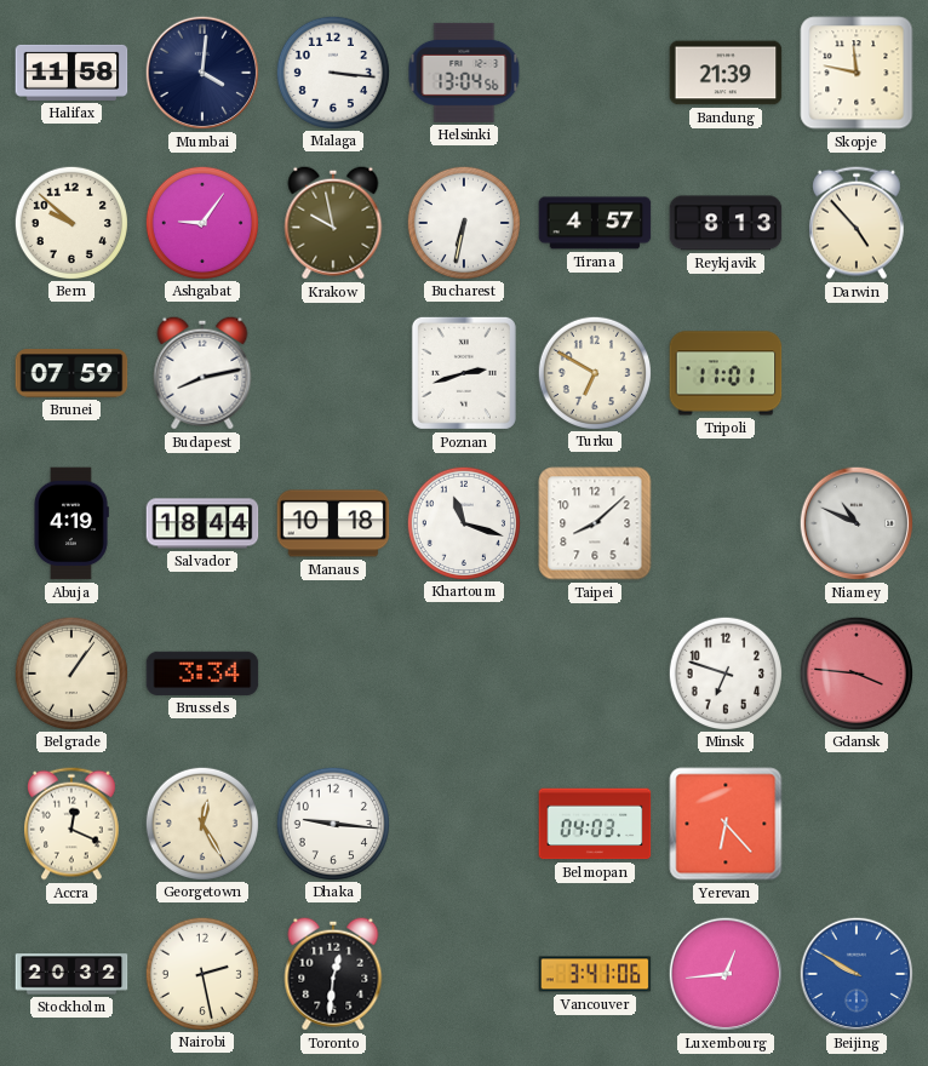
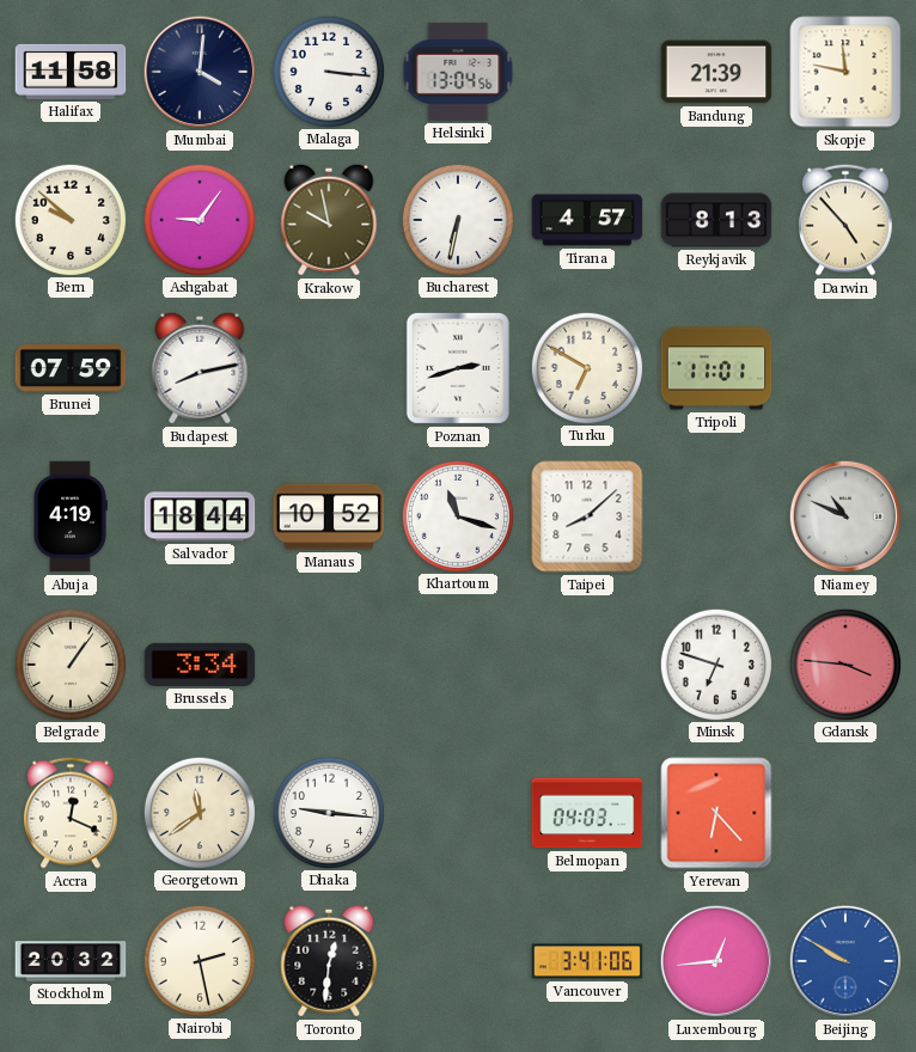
Manaus: 10:18 -> 10:52 (329, 516)
Georgetown: 12:25 -> 11:39 (199, 812)
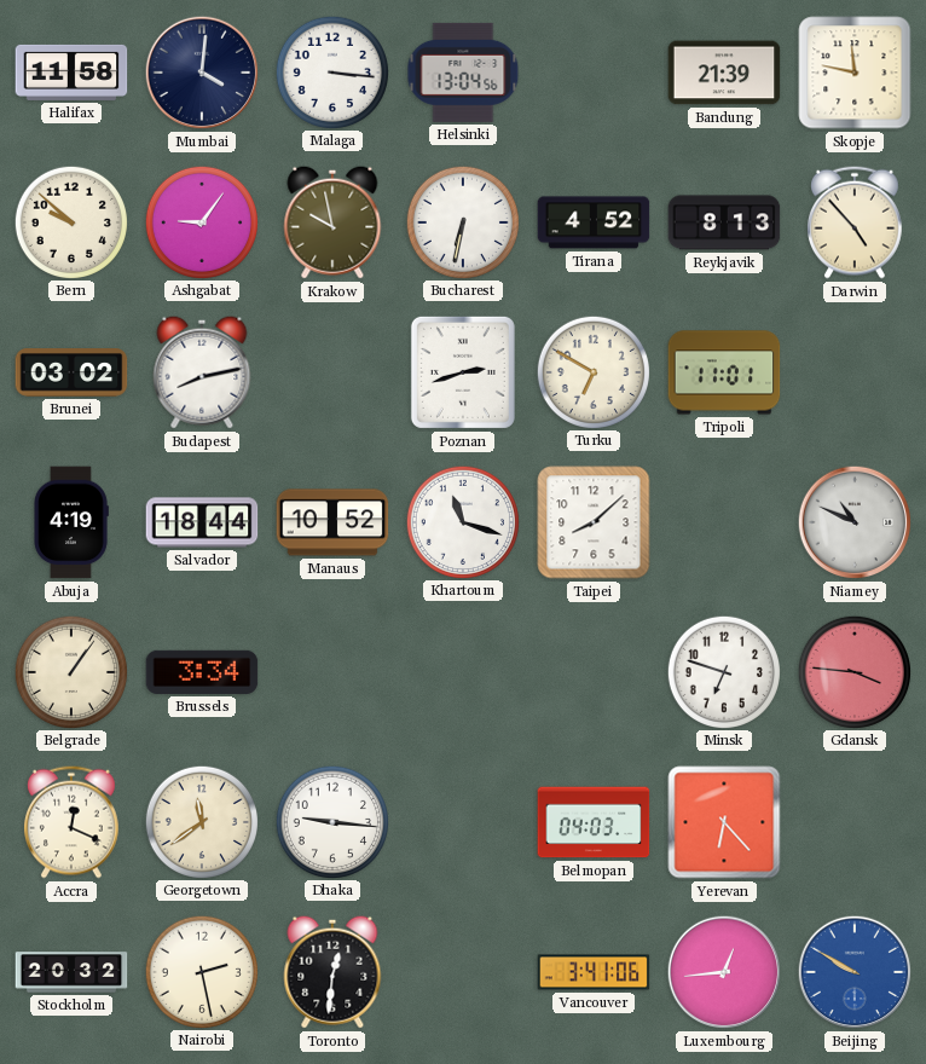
Tirana: 4:57 -> 4:52 (594, 222)
Brunei: 07:59 -> 03:02 (71, 372)
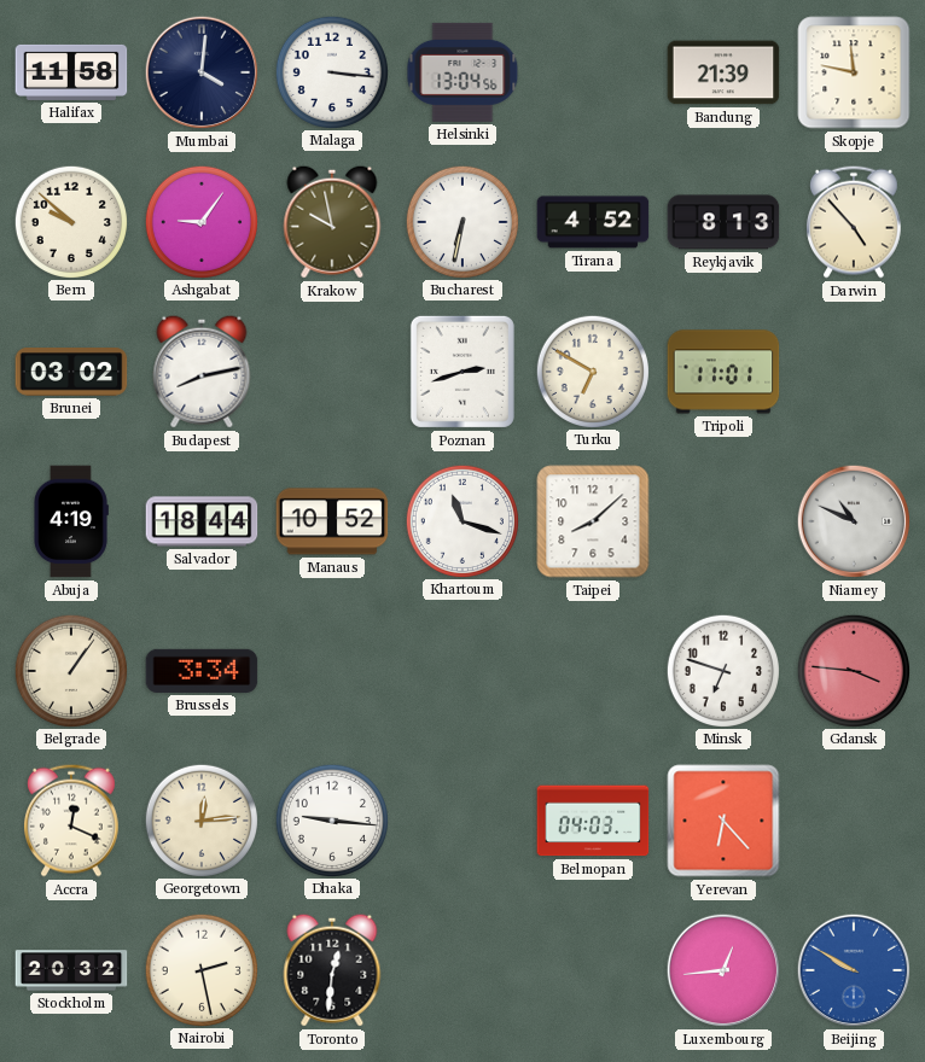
Georgetown: 11:39 -> 12:14 (200, 819)
Vancouver: 3:41 -> none (594, 972)
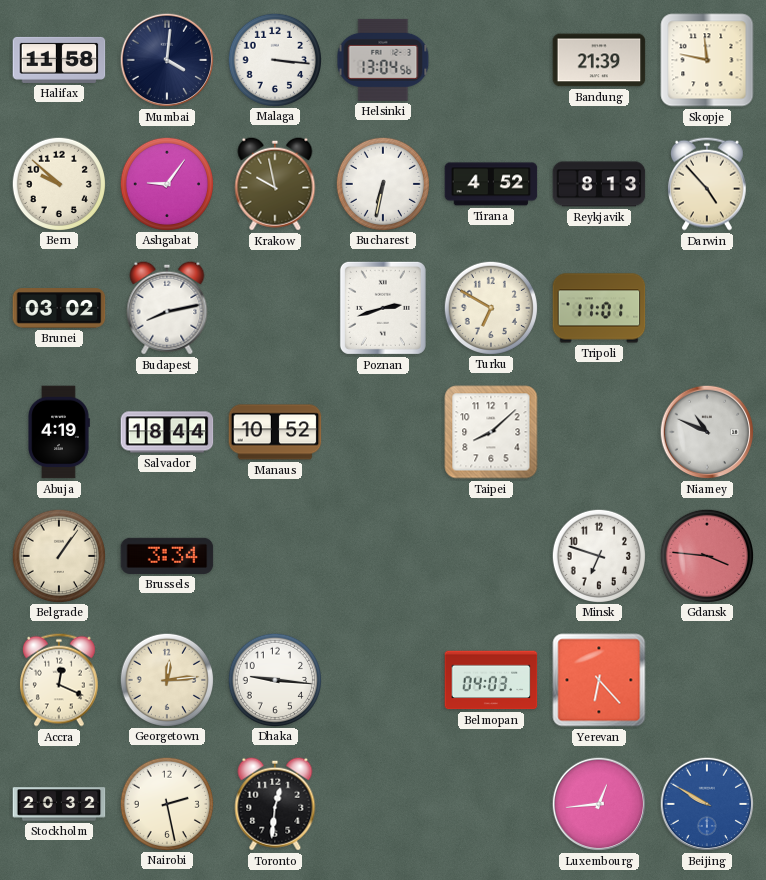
Khartoum: 11:18 -> none (461, 520)
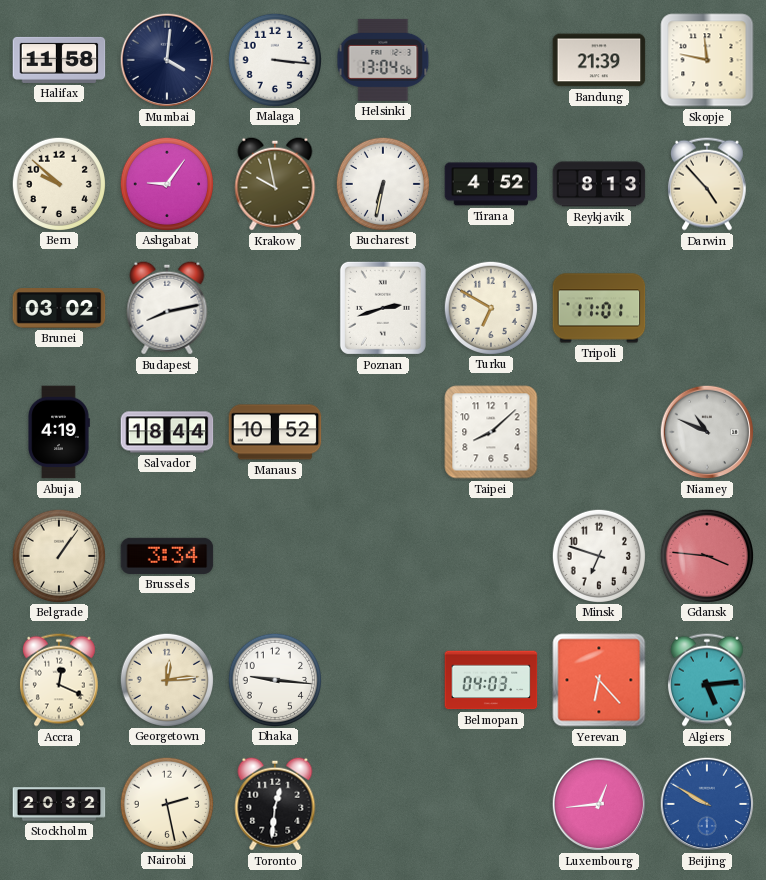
Algiers: none -> 5:14 (707, 680)
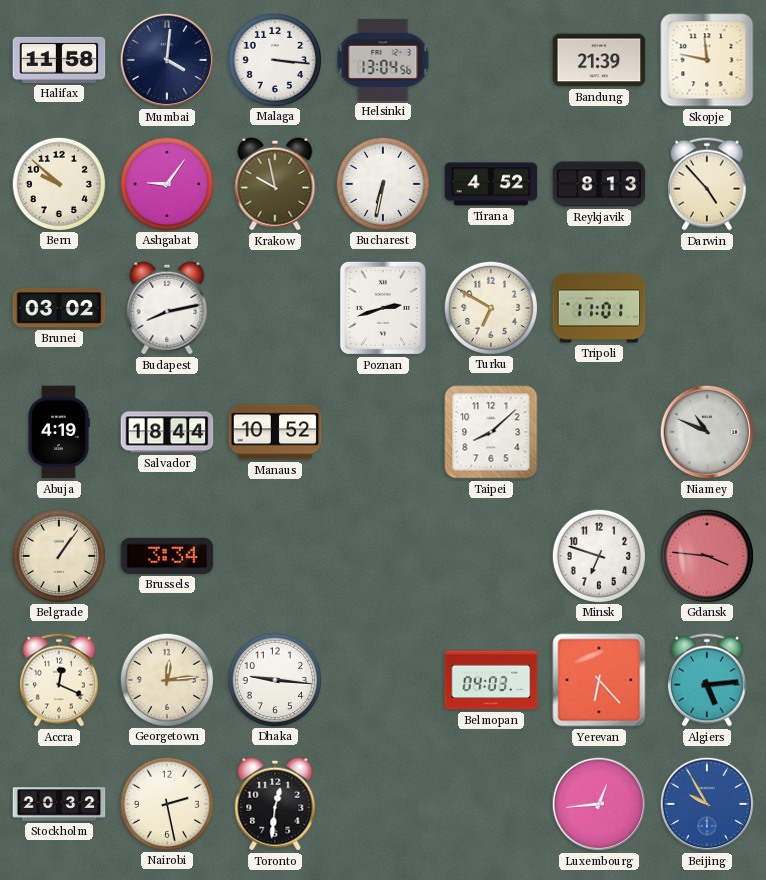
Beijing: 9:50 -> 9:55 (707, 804)
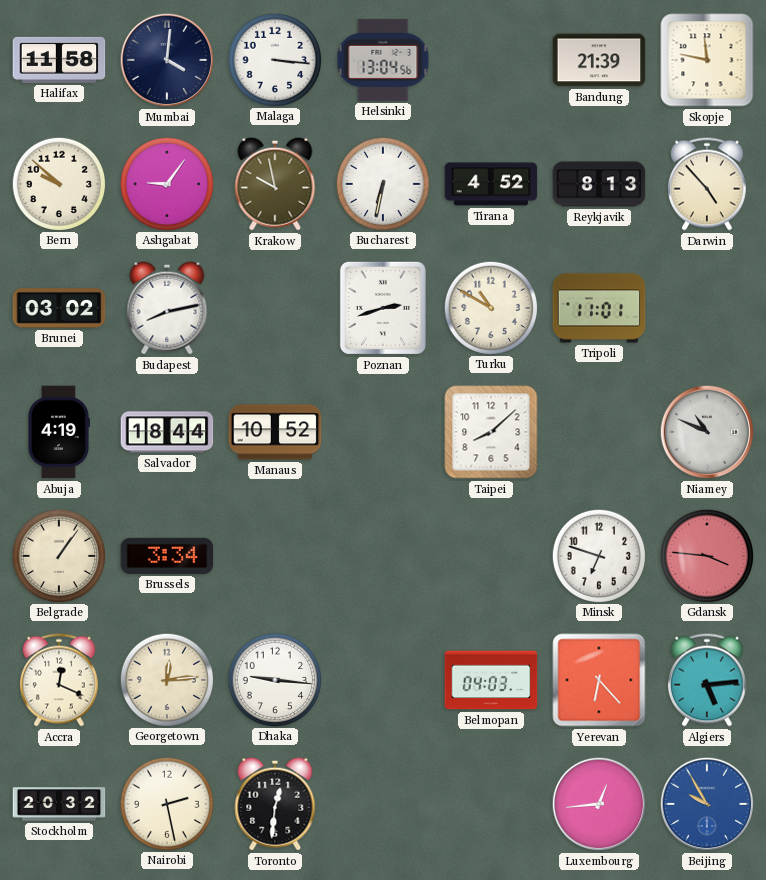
Turku: 6:50 -> 10:50 (490, 307)
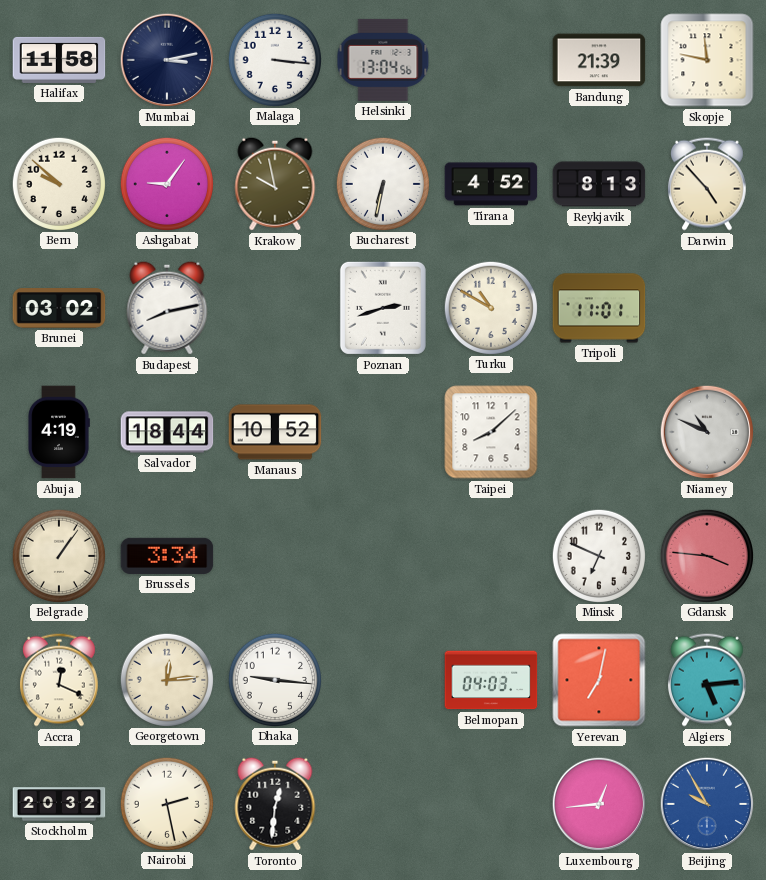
Mumbai: 4:01 -> 3:13 (167, 60)
Minsk: 6:48 -> 6:49 (598, 555)
Yerevan: 6:23 -> 7:02 (599, 680)
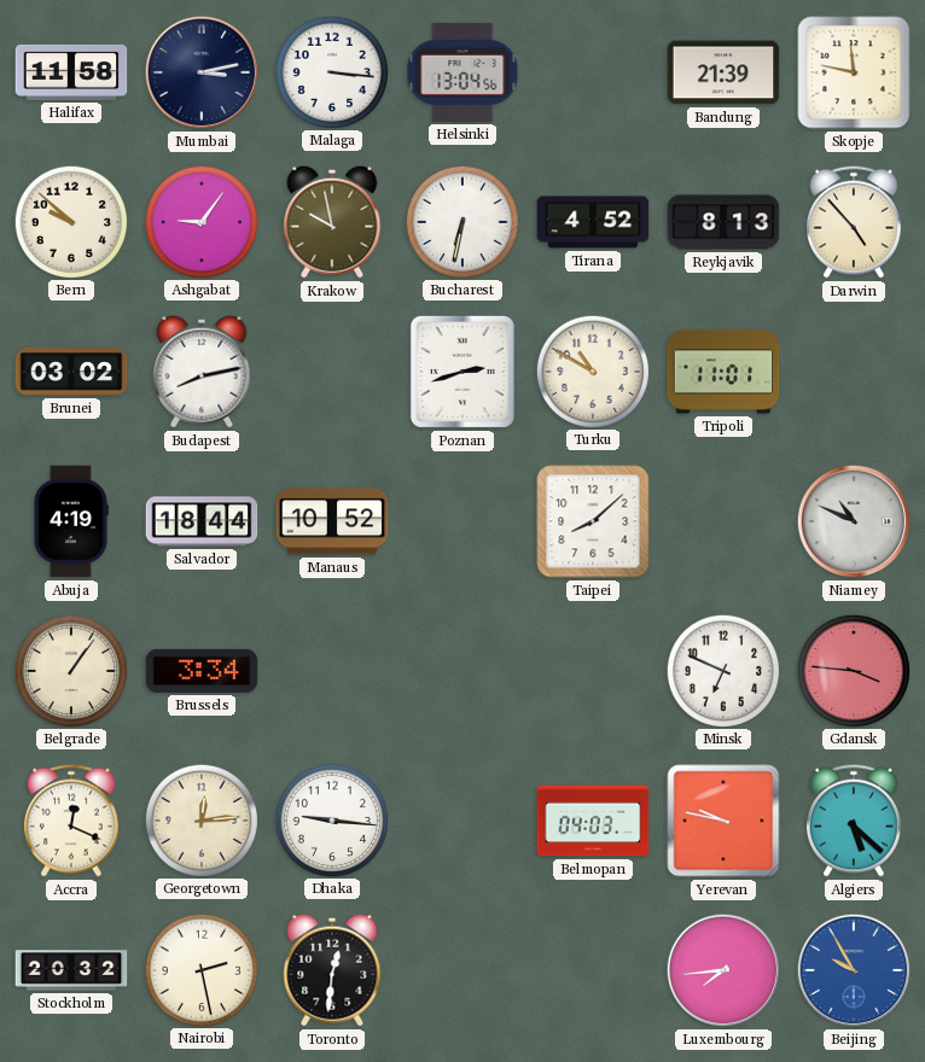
Yerevan: 7:02 -> 9:47 (723, 821)
Algiers: 5:14 -> 5:22 (854, 821)
Luxembourg: 12:44 -> 7:44 (723, 970)
